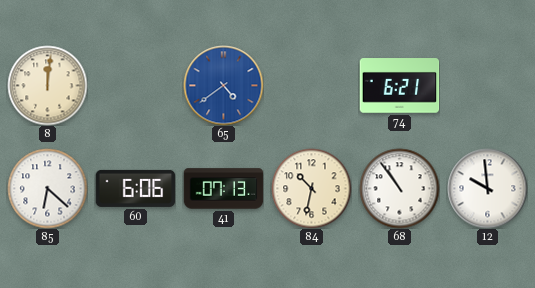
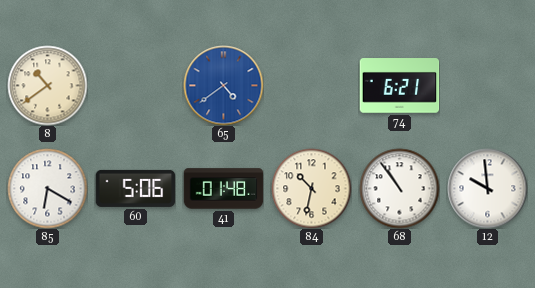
8: 12:01 -> 10:39 (47, 85)
85: 6:22 -> 6:20 (47, 188)
60: 6:06 -> 5:06 (135, 188)
41: 07:13 -> 01:48 (223, 189)
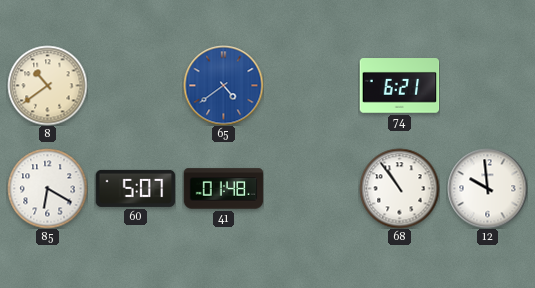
60: 5:06 -> 5:07 (135, 188)
84: 10:32 -> none (311, 188)
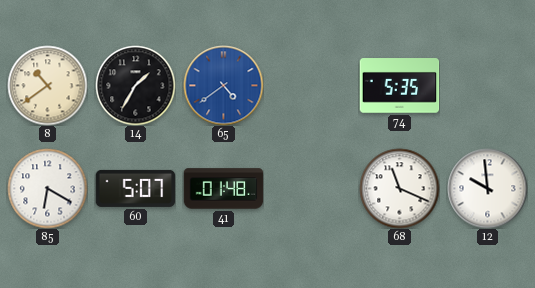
14: none -> 1:35 (135, 85)
74: 6:21 -> 5:35 (399, 86)
68: 10:54 -> 11:19 (399, 188)
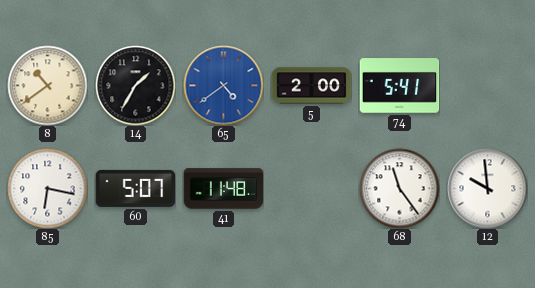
5: none -> 2:00 (311, 86)
74: 5:35 -> 5:41 (399, 86)
85: 6:20 -> 6:17 (47, 188)
41: 01:48 -> 11:48 (223, 189)
68: 11:19 -> 11:24 (399, 188)
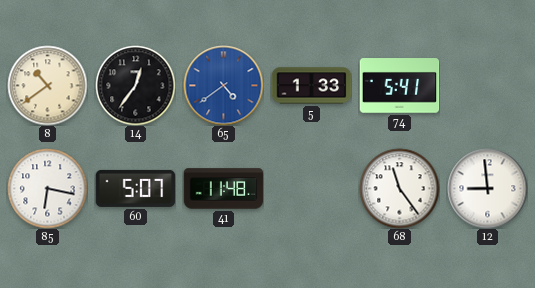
14: 1:35 -> 12:36 (135, 85)
5: 2:00 -> 1:33 (311, 86)
12: 9:59 -> 8:59 (487, 188)
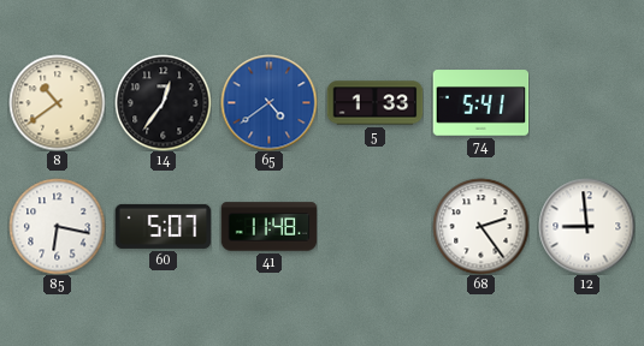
68: 11:24 -> 2:24 (480, 226)
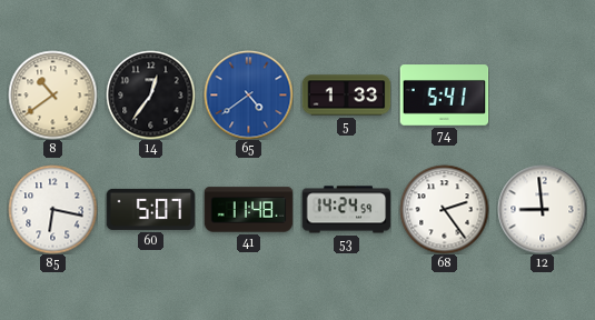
53: none -> 14:24 (346, 210)
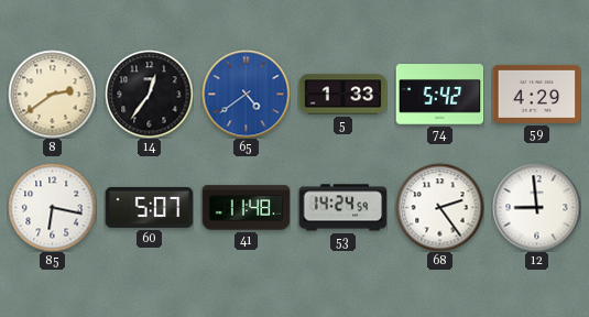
8: 10:39 -> 2:39 (52, 94)
74: 5:41 -> 5:42 (439, 95)
59: none -> 4:29 (536, 94)
